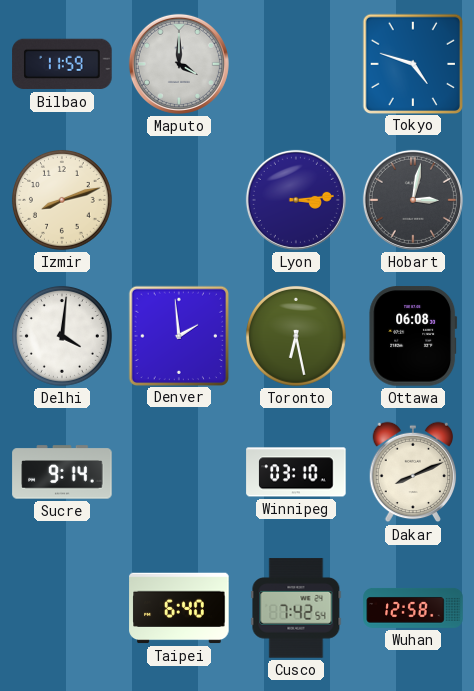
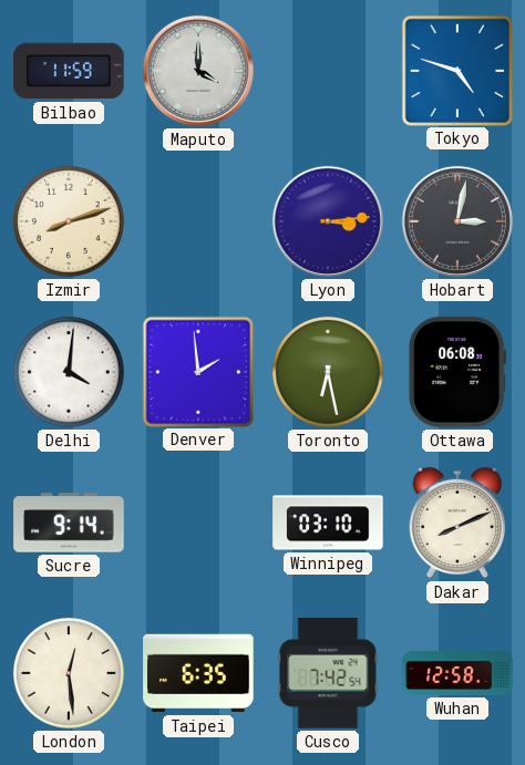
London: none -> 12:29 (69, 673)
Taipei: 6:40 -> 6:35 (198, 673)
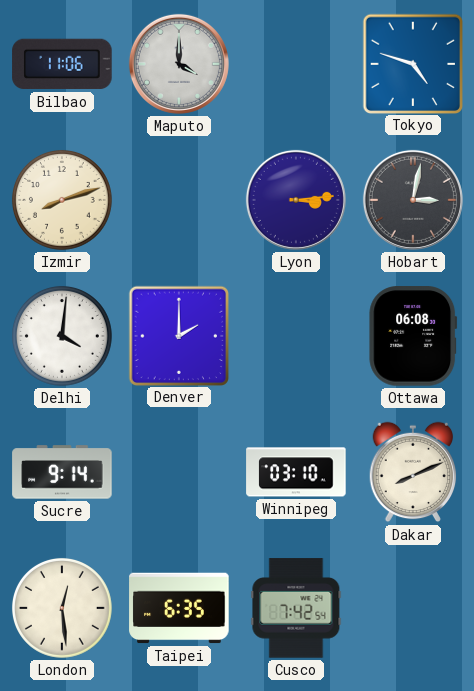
Bilbao: 11:59 -> 11:06 (62, 64)
Denver: 1:59 -> 2:00 (178, 335)
Toronto: 6:28 -> none (328, 372)
Wuhan: 12:58 -> none (457, 673)
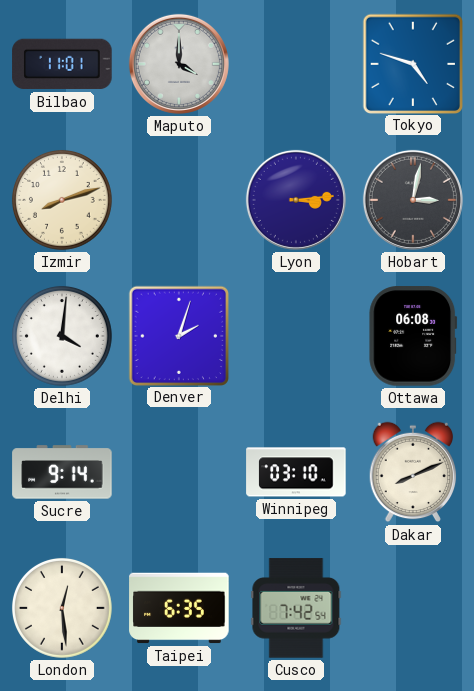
Bilbao: 11:06 -> 11:01 (62, 64)
Denver: 2:00 -> 2:03 (178, 335)
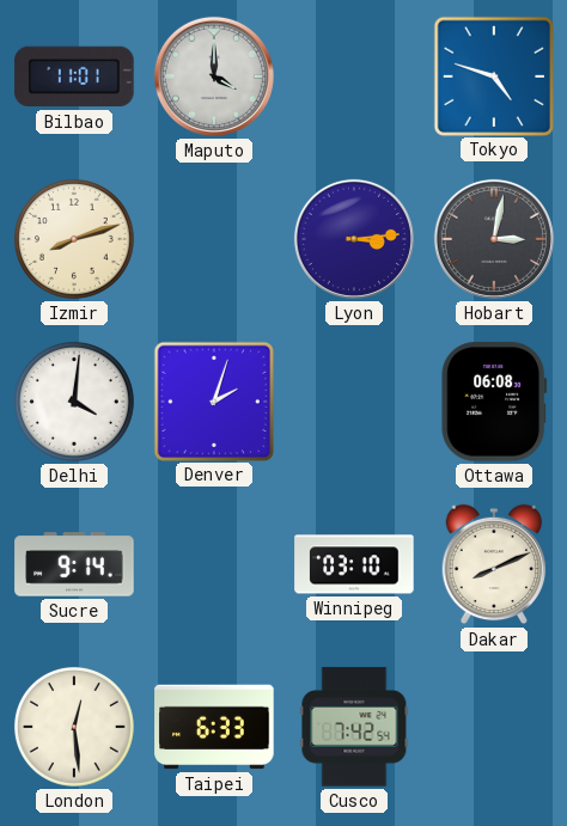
Taipei: 6:35 -> 6:33 (214, 727)
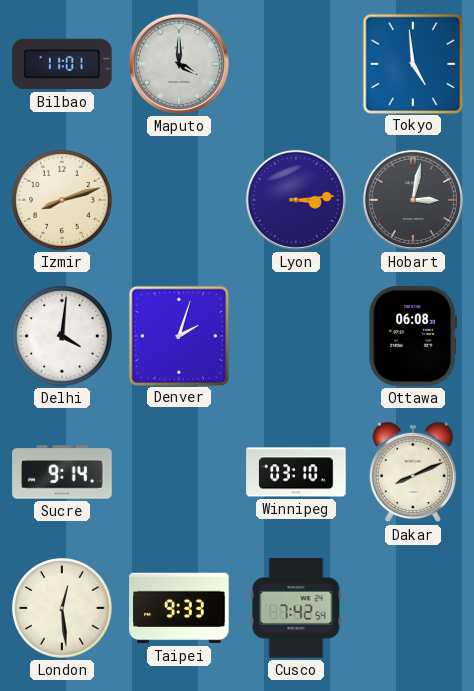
Tokyo: 4:48 -> 4:59 (412, 63)
Taipei: 6:33 -> 9:33 (179, 608)
